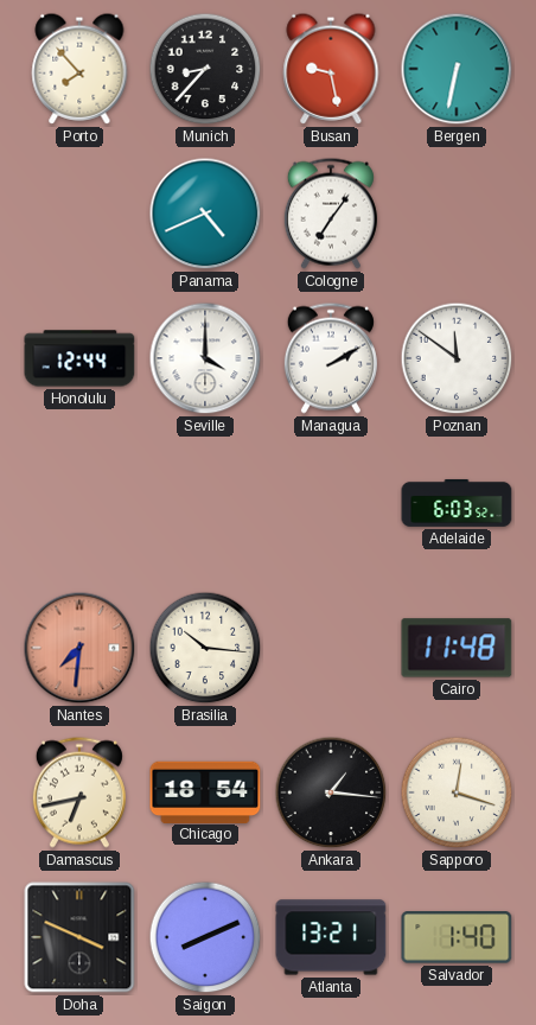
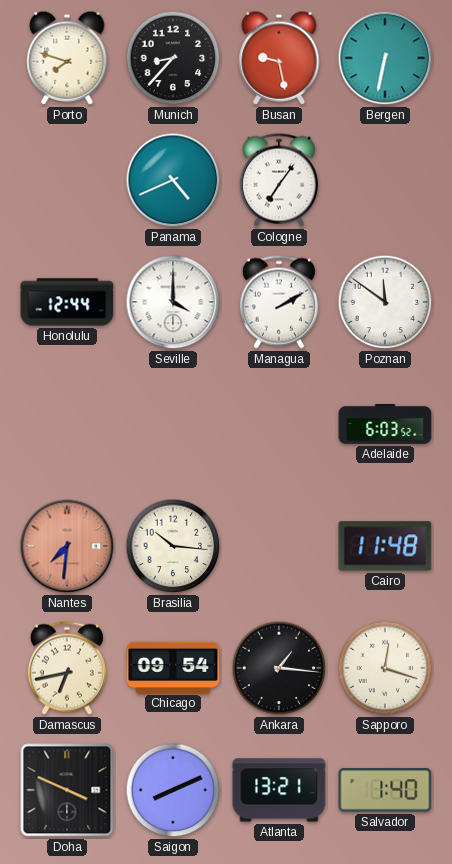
Porto: 7:53 -> 7:48 (67, 58)
Chicago: 18:54 -> 09:54 (173, 667)
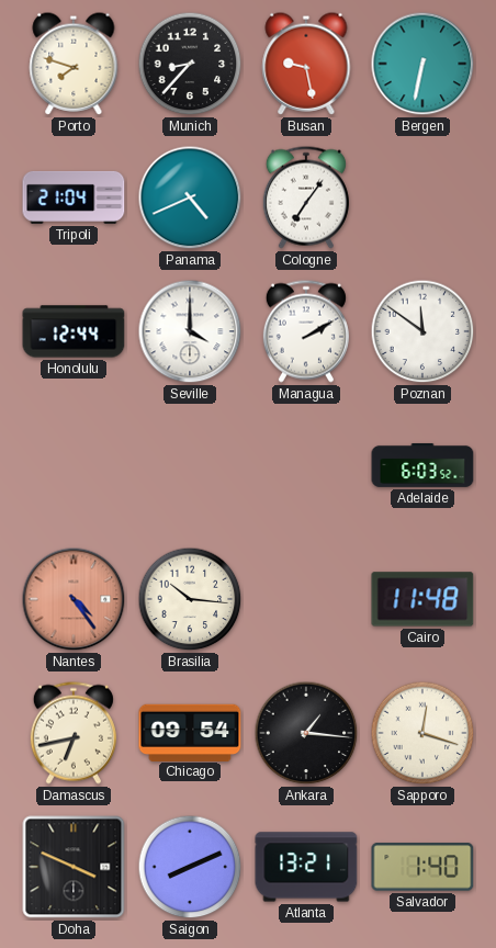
Tripoli: none -> 21:04 (74, 198)
Nantes: 7:31 -> 4:24 (74, 599)
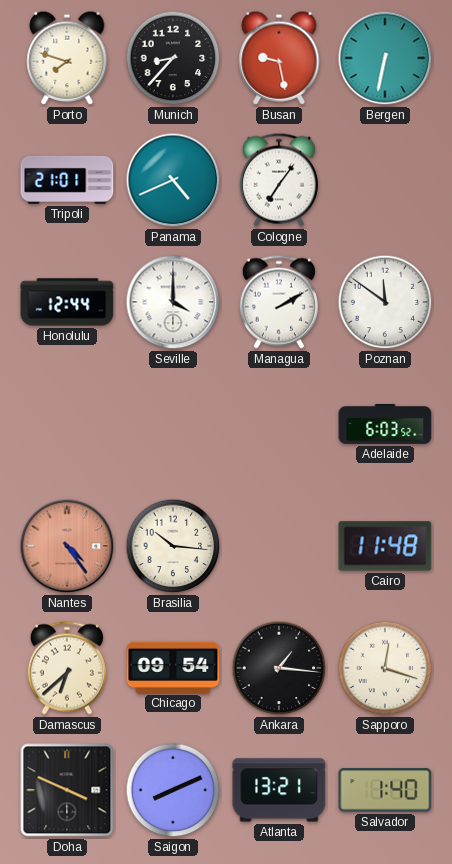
Tripoli: 21:04 -> 21:01 (67, 180)
Damascus: 6:43 -> 6:38 (67, 668)
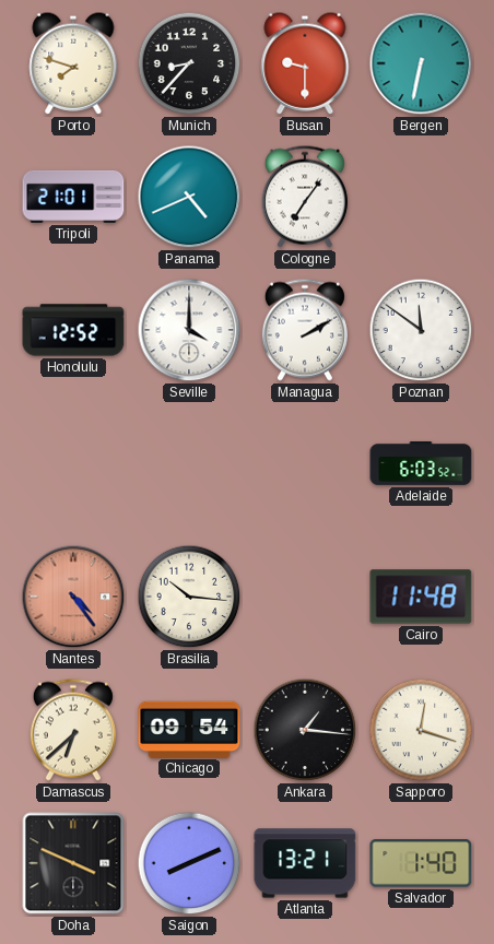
Busan: 9:28 -> 9:30 (305, 63)
Honolulu: 12:44 -> 12:52 (73, 330)
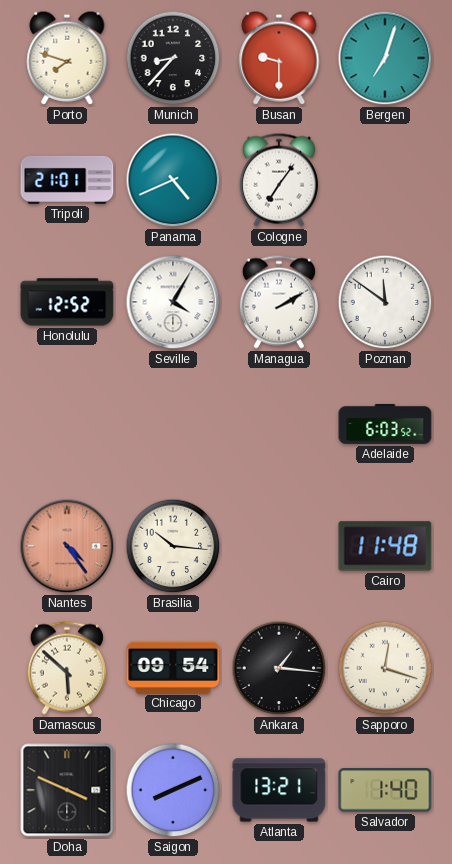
Bergen: 6:32 -> 7:03 (385, 58)
Seville: 4:00 -> 4:05 (173, 302)
Damascus: 6:38 -> 5:52 (67, 668)
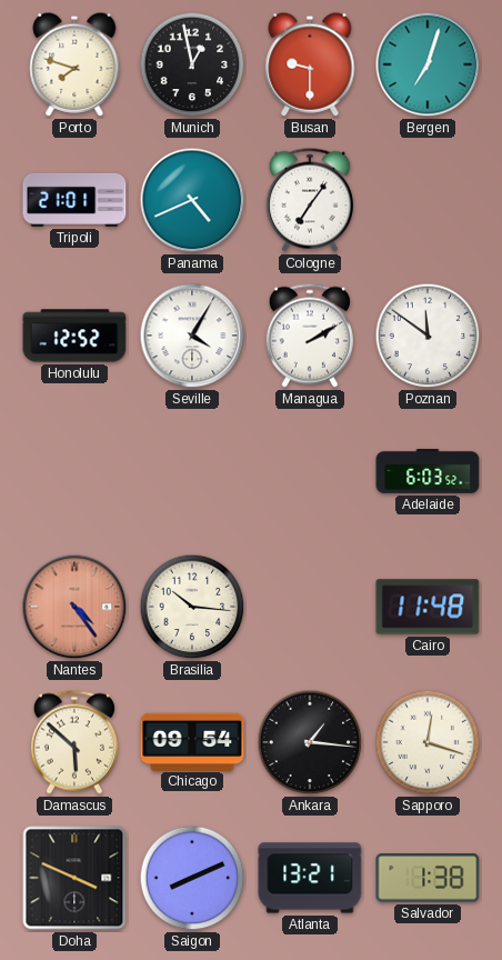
Munich: 8:37 -> 12:58 (192, 64)
Salvador: 1:40 -> 1:38 (428, 878)
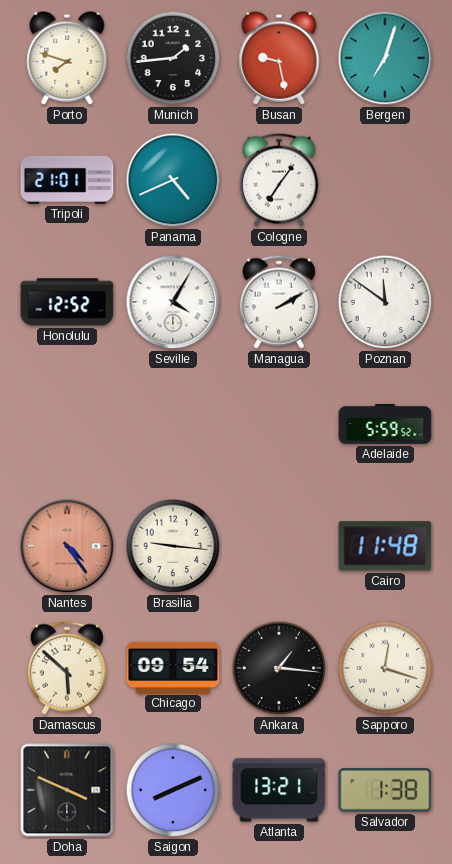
Munich: 12:58 -> 1:44 (173, 58)
Busan: 9:30 -> 9:28 (279, 58)
Adelaide: 6:03 -> 5:59 (385, 424)
Brasilia: 10:16 -> 9:16 (173, 546)
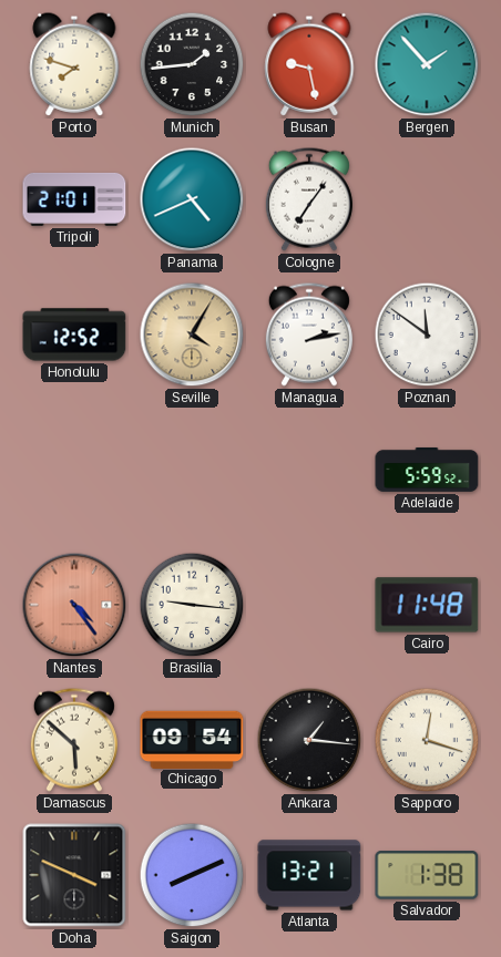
Bergen: 7:03 -> 1:53 (427, 64)
Seville dial: white -> champagne (192, 335)
Managua: 2:10 -> 2:13 (309, 335)
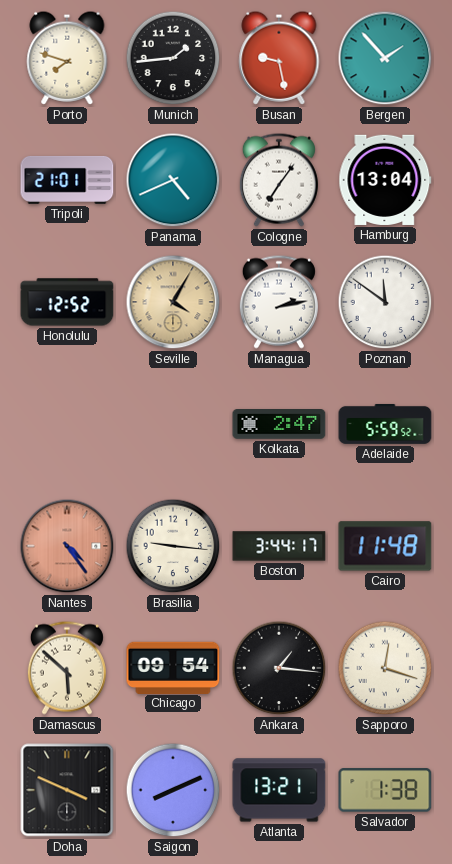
Hamburg: none -> 13:04 (385, 180)
Kolkata: none -> 2:47 (279, 425)
Boston: none -> 3:44 (279, 546)
